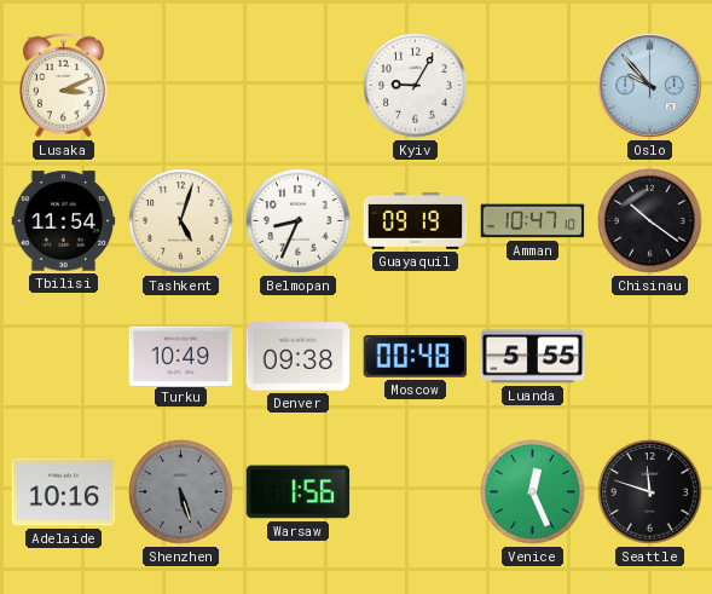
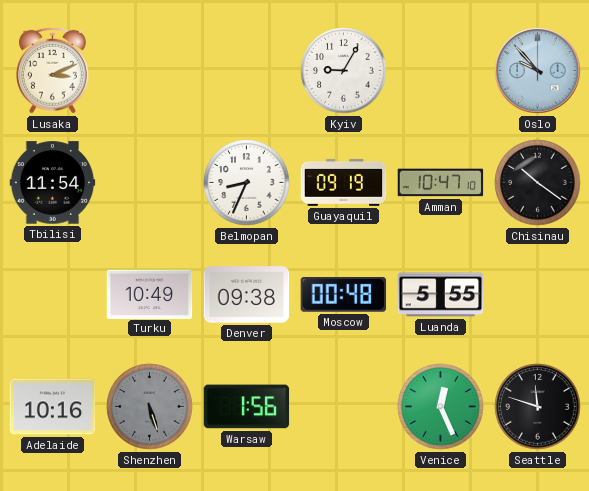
Tashkent: 5:03 -> none (181, 221)
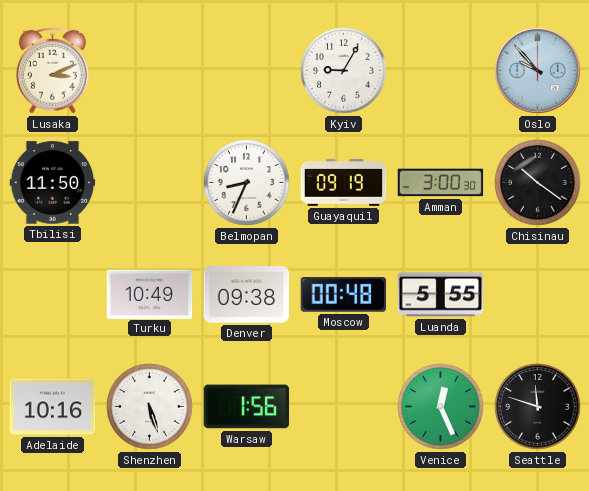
Tbilisi: 11:54 -> 11:50 (53, 183)
Amman: 10:47 -> 3:00 (441, 183)
Shenzhen dial: grey -> white (150, 407)
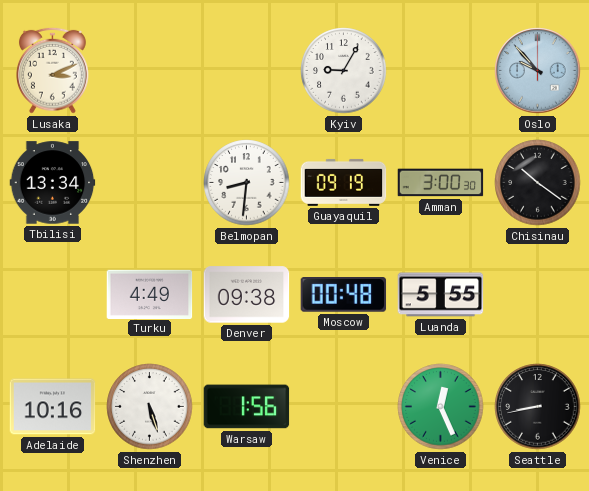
Tbilisi: 11:50 -> 13:34 (53, 183)
Belmopan: 8:34 -> 8:31 (247, 183)
Turku: 10:49 -> 4:49 (150, 294)
Seattle: 11:48 -> 8:43 (538, 407)
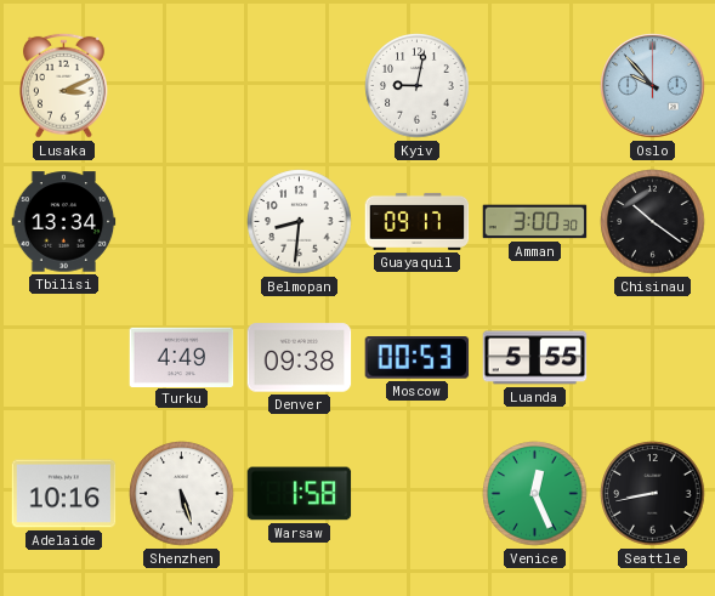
Kyiv: 9:05 -> 9:02 (418, 86)
Guayaquil: 09:19 -> 09:17 (418, 221)
Moscow: 00:48 -> 00:53 (418, 358)
Warsaw: 1:56 -> 1:58 (300, 494)
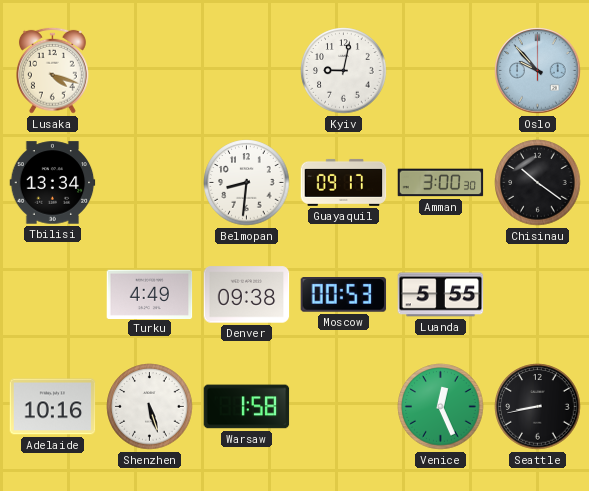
Lusaka: 3:11 -> 4:18 (53, 70)
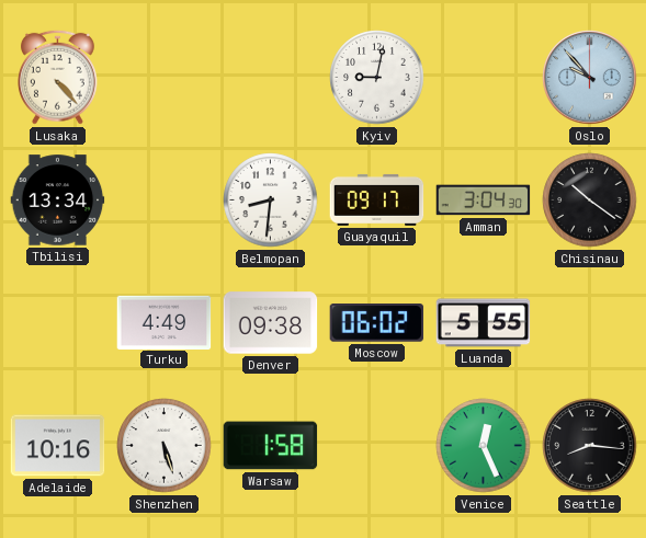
Lusaka: 4:18 -> 4:23 (58, 77)
Amman: 3:00 -> 3:04 (484, 201)
Moscow: 00:53 -> 06:02 (377, 323)
Seattle: 8:43 -> 8:16 (590, 446)
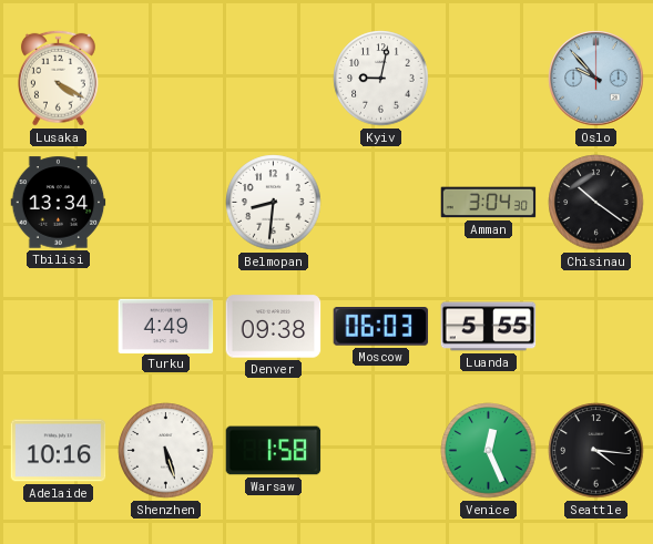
Lusaka: 4:23 -> 4:20 (59, 78)
Guayaquil: 09:17 -> none (377, 199)
Moscow: 06:02 -> 06:03 (381, 327)
Seattle: 8:16 -> 4:16 (596, 451)
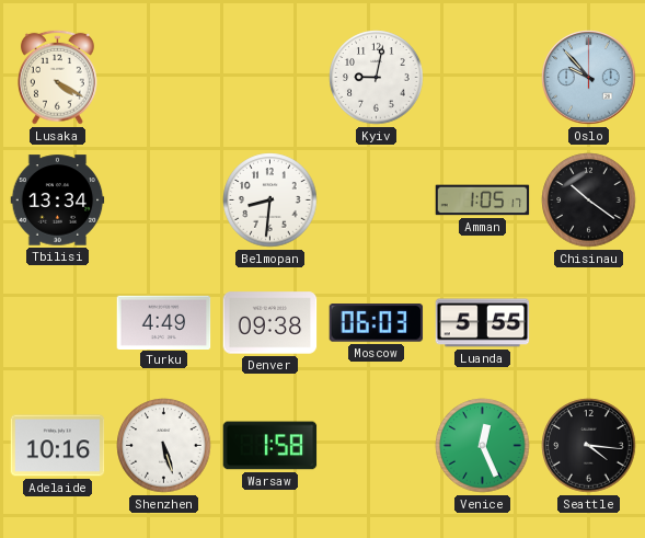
Amman: 3:04 -> 1:05 (483, 201)
